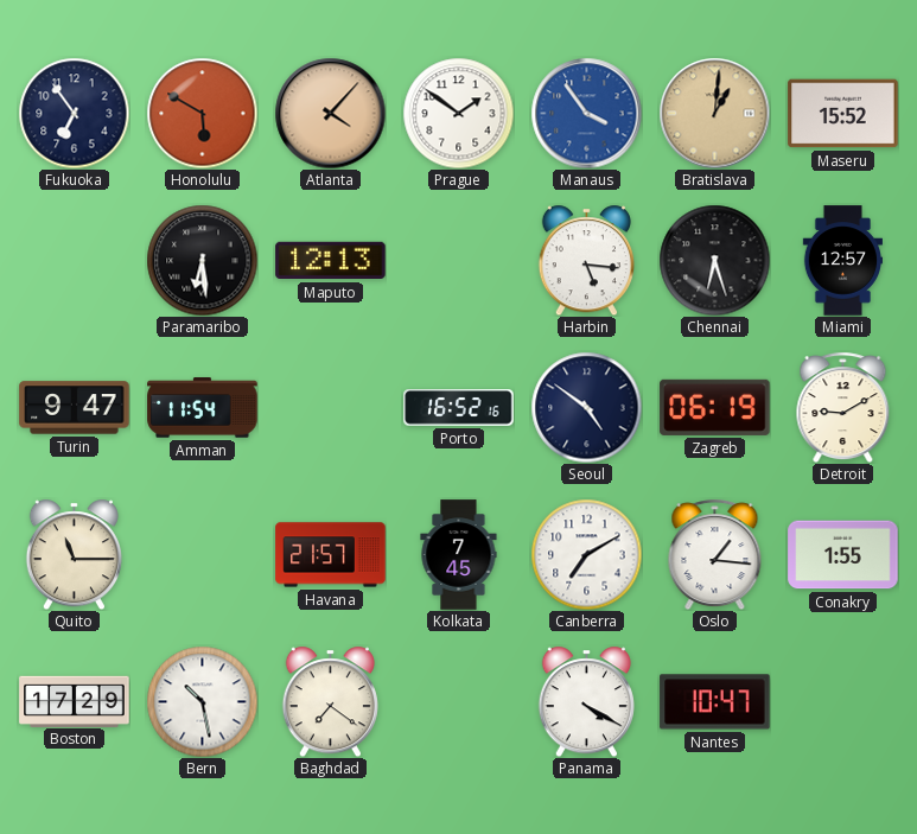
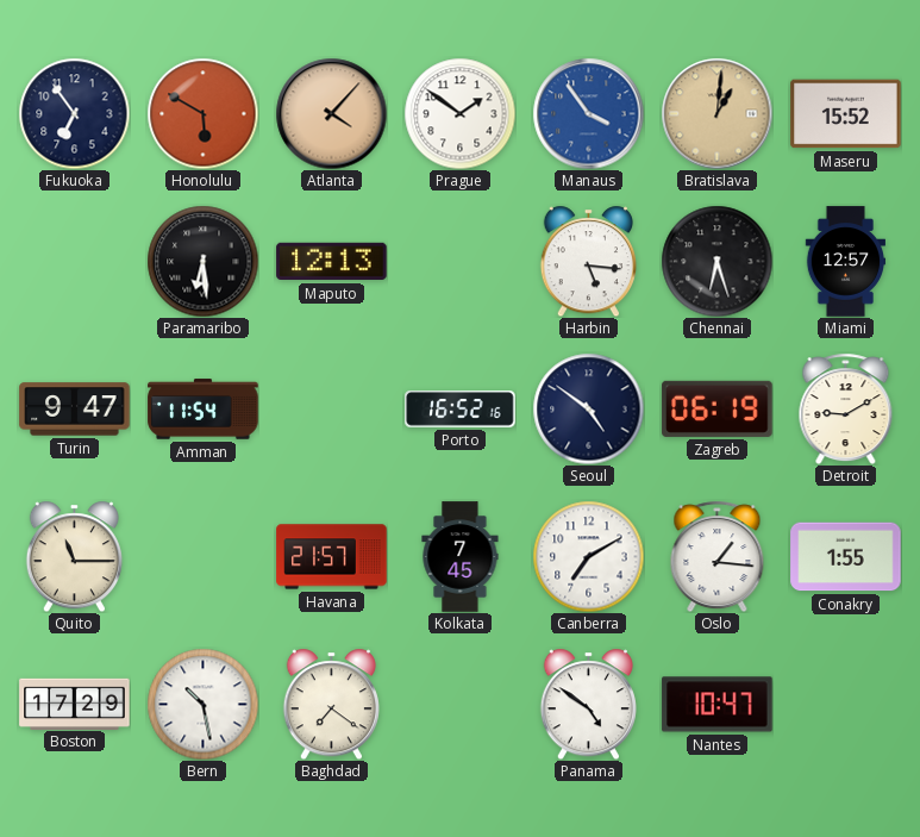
Panama: 4:20 -> 4:51 (588, 704)
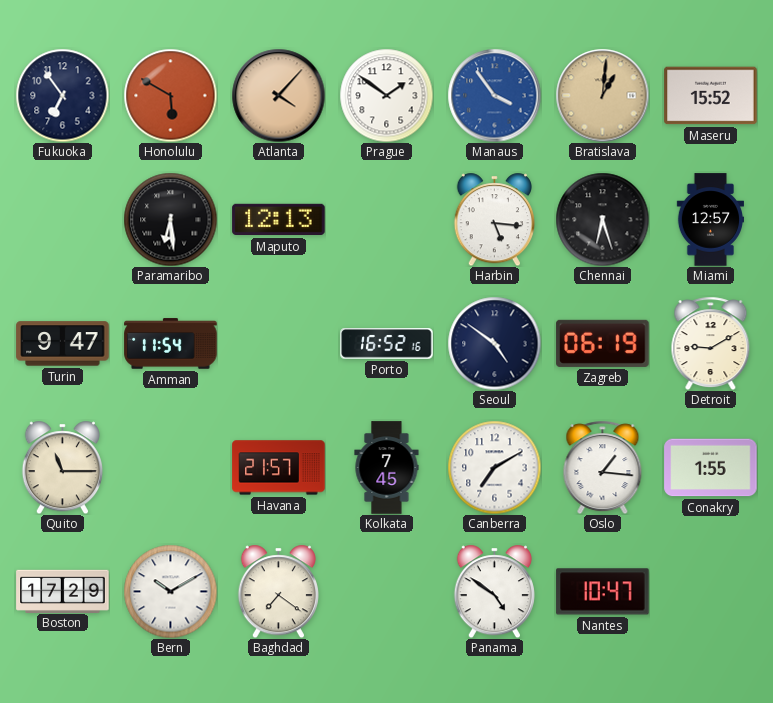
Bern: 10:28 -> 10:10 (170, 591)
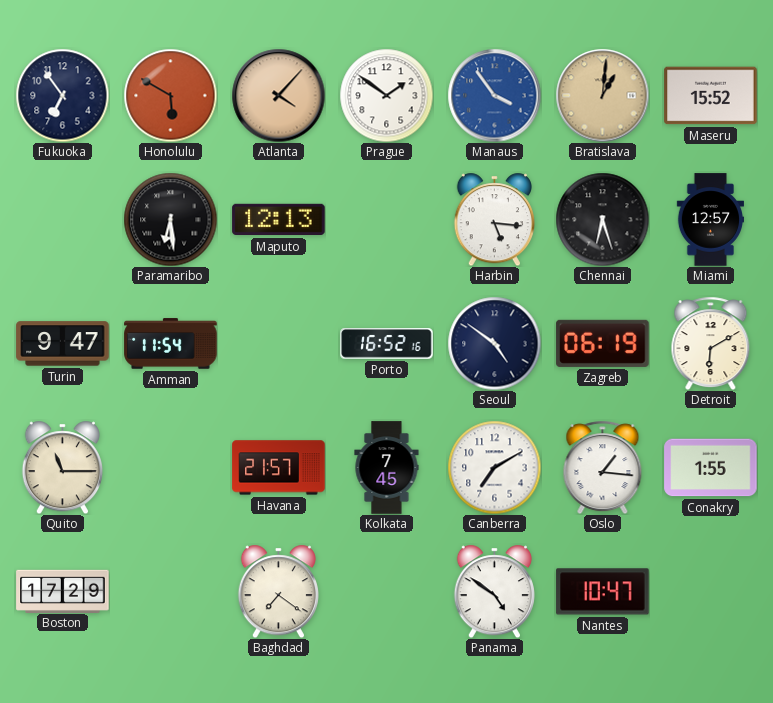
Detroit: 9:10 -> 6:10 (711, 343)
Bern: 10:10 -> none (170, 591)
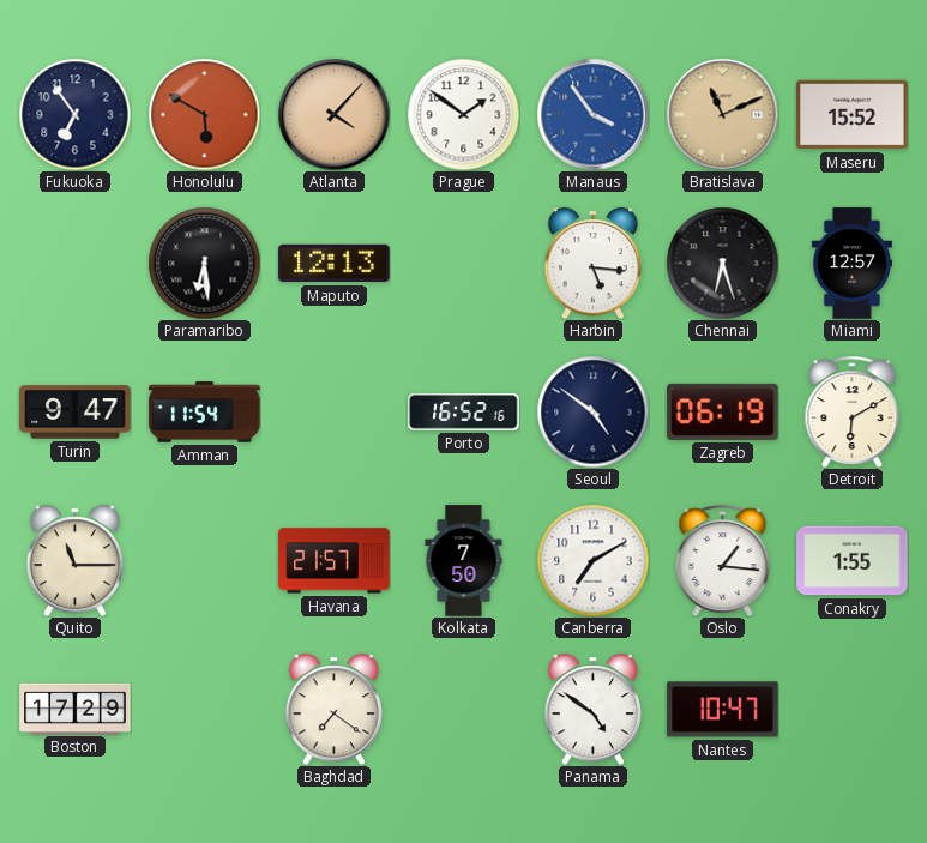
Bratislava: 1:01 -> 11:11 (722, 114)
Kolkata: 7:45 -> 7:50 (464, 561)
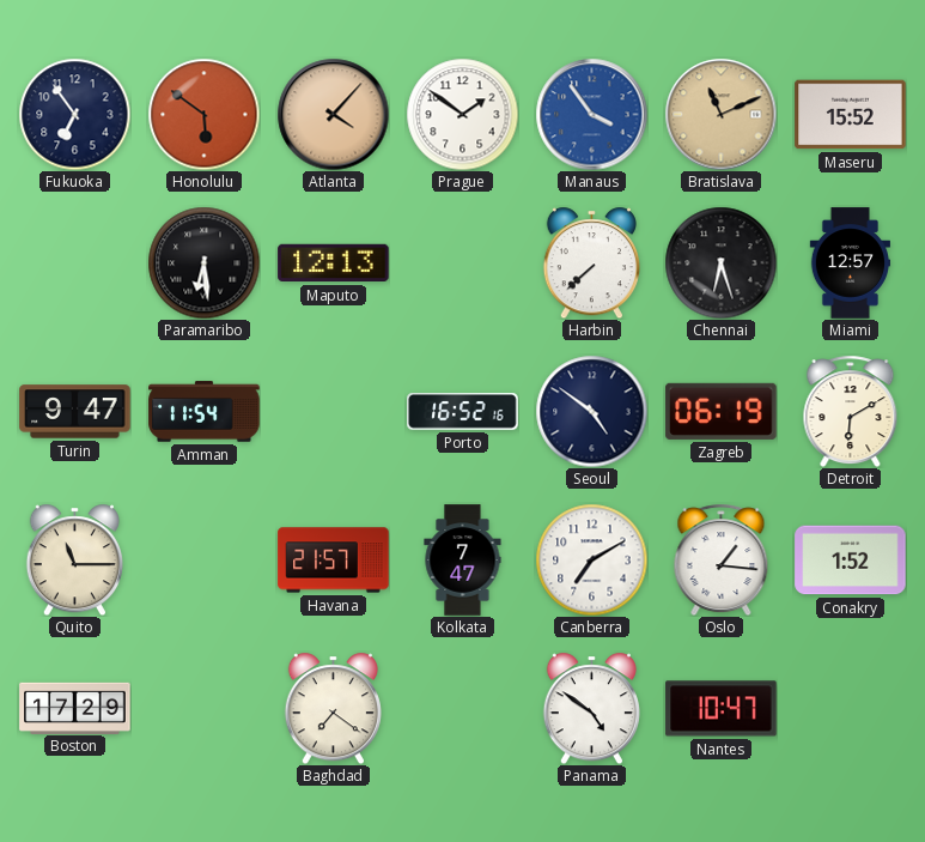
Honolulu: 5:50 -> 5:51 (203, 114)
Harbin: 5:16 -> 7:38 (591, 262)
Kolkata: 7:50 -> 7:47 (463, 561)
Conakry: 1:55 -> 1:52 (851, 561)
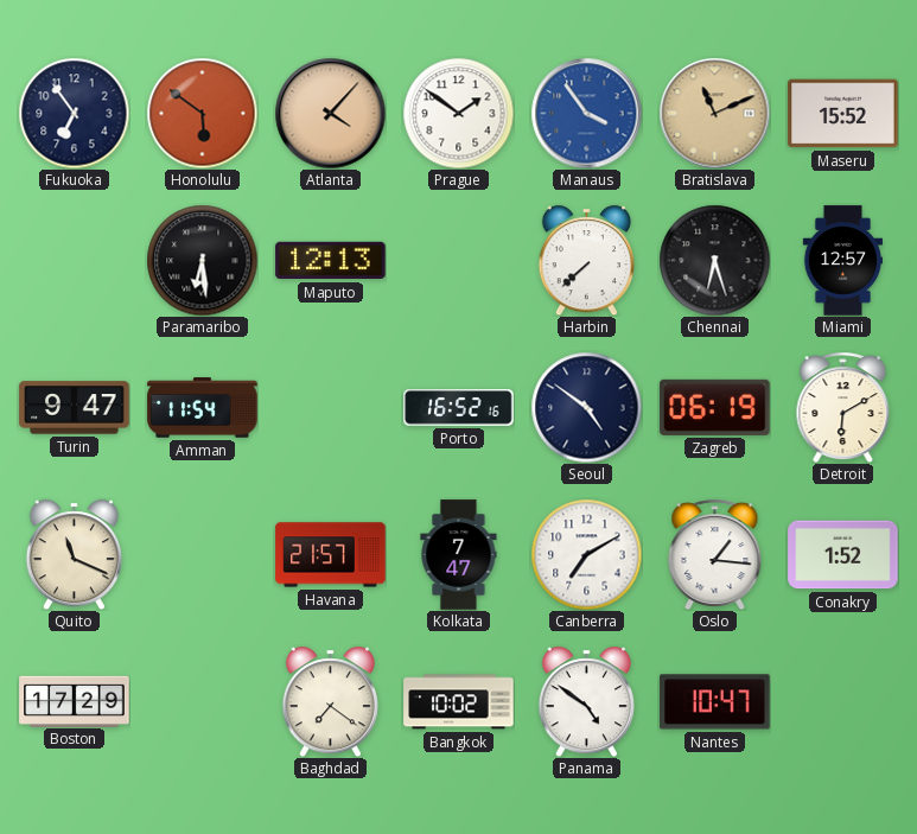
Quito: 11:15 -> 11:19 (74, 554)
Bangkok: none -> 10:02 (459, 702)
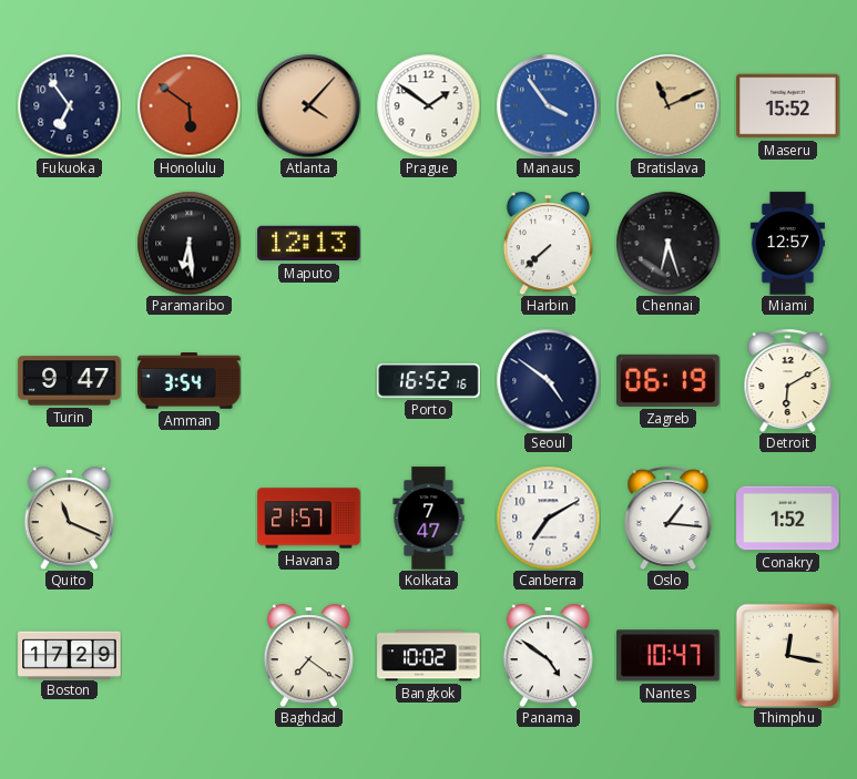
Amman: 11:54 -> 3:54 (190, 381)
Thimphu: none -> 12:17 (787, 655)
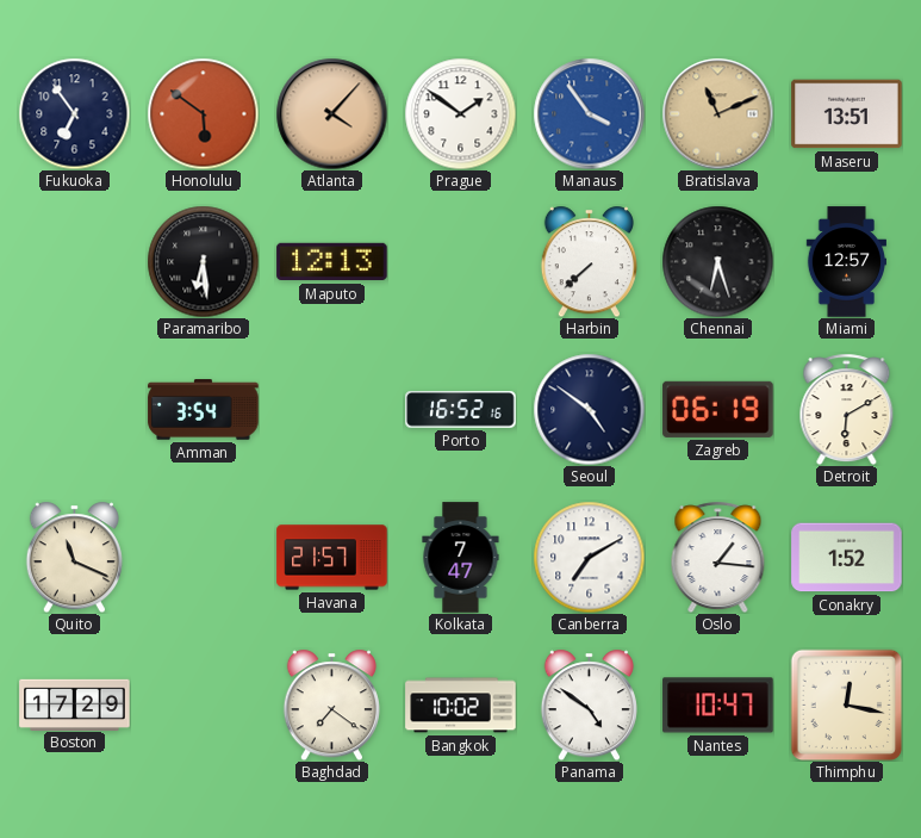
Maseru: 15:52 -> 13:51 (847, 114)
Turin: 9:47 -> none (70, 381)
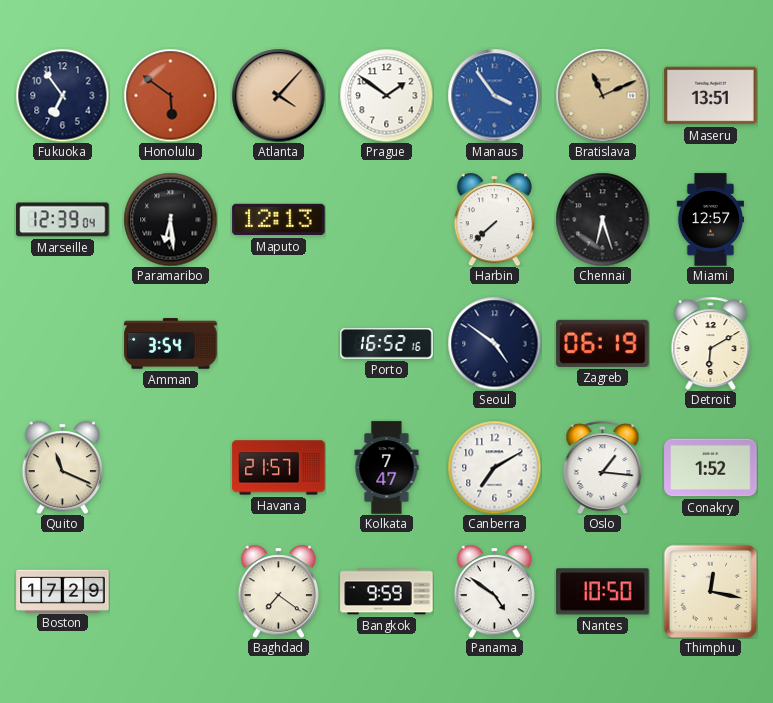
Marseille: none -> 12:39 (63, 220)
Bangkok: 10:02 -> 9:59 (387, 592)
Nantes: 10:47 -> 10:50 (603, 592)
